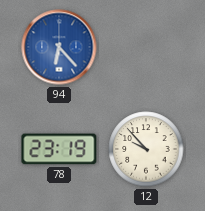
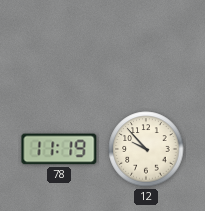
94: 6:23 -> none (59, 47)
78: 23:19 -> 11:19 (59, 149)
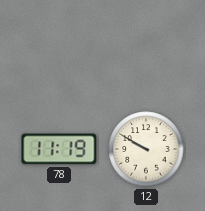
12: 9:53 -> 9:50 (146, 149)
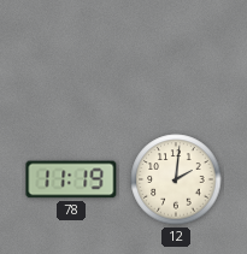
12: 9:50 -> 2:01 (176, 179)
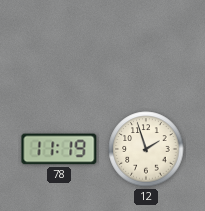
12: 2:01 -> 1:57 (146, 149)
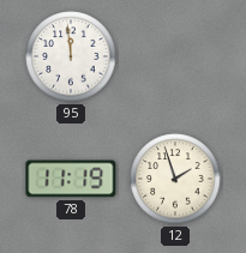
95: none -> 11:59 (71, 56)
